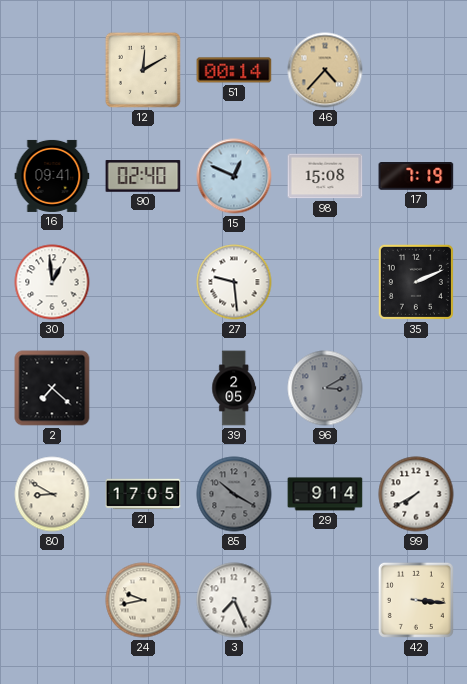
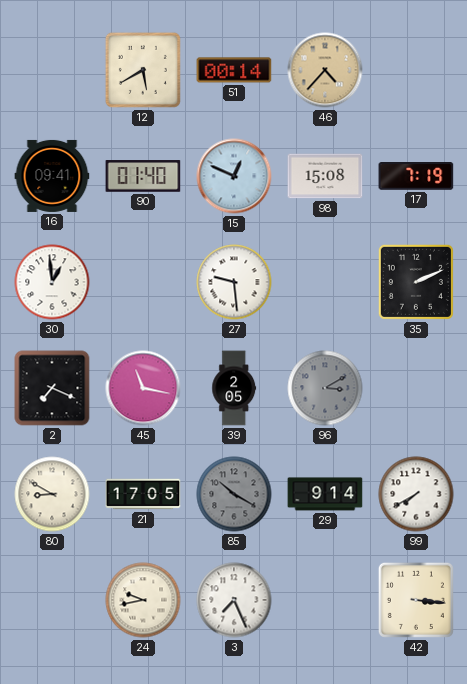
12: 12:10 -> 5:40 (143, 70)
90: 02:40 -> 01:40 (143, 176)
2: 7:22 -> 7:19 (52, 388)
45: none -> 11:17 (143, 388)
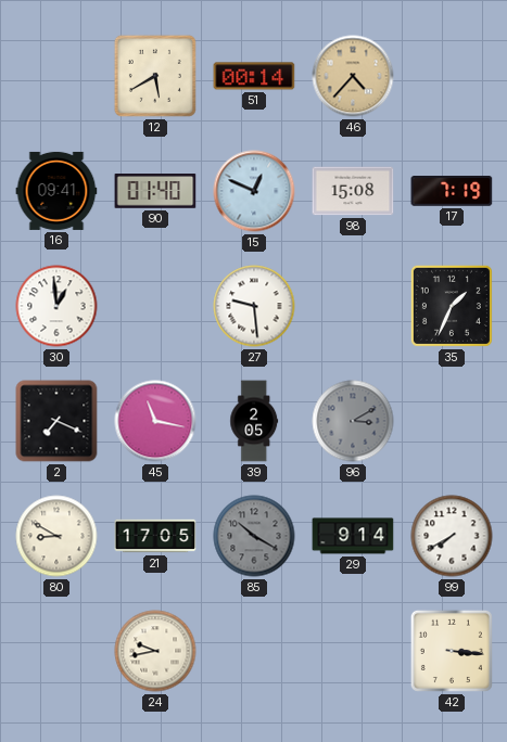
35: 2:11 -> 1:34 (452, 306)
3: 7:26 -> none (234, 600)
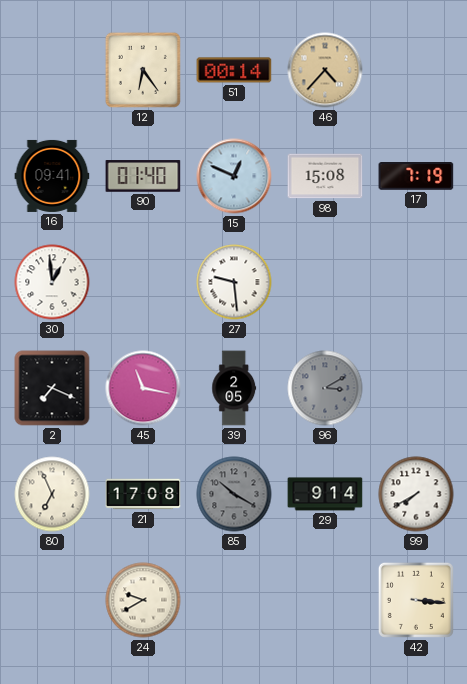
12: 5:40 -> 6:24 (143, 70)
35: 1:34 -> none (452, 306)
80: 8:50 -> 6:56 (52, 494)
21: 17:05 -> 17:08 (143, 494)
24: 9:43 -> 9:40 (143, 600)
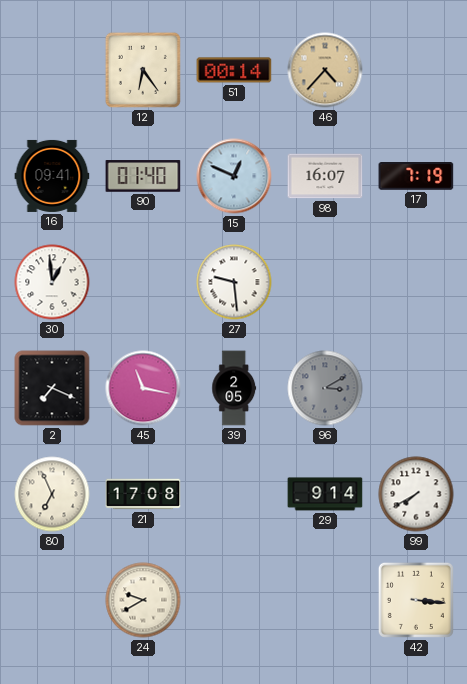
98: 15:08 -> 16:07 (325, 176)
85: 10:20 -> none (234, 494)
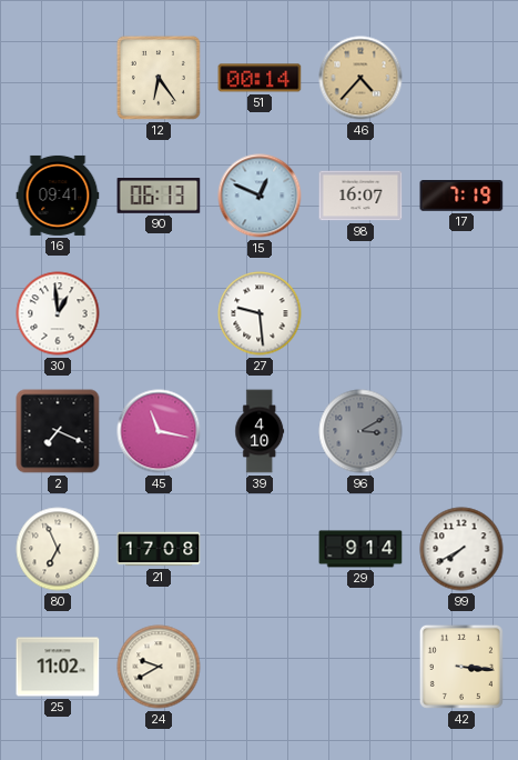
90: 01:40 -> 06:13 (159, 196)
39: 2:05 -> 4:10 (260, 431)
25: none -> 11:02 (58, 667)
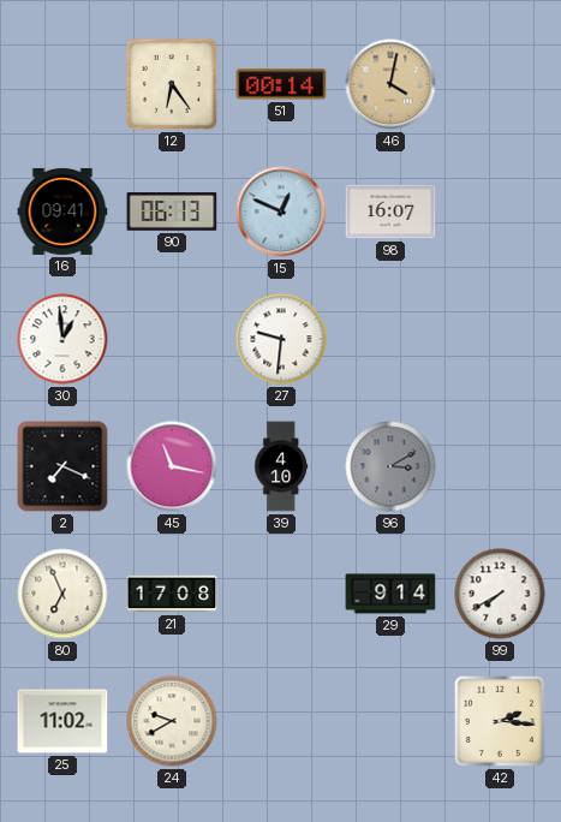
46: 4:37 -> 4:02 (390, 84)
17: 7:19 -> none (461, 197)
27: 9:29 -> 9:31 (281, 339)
42: 3:16 -> 2:16 (500, 721)
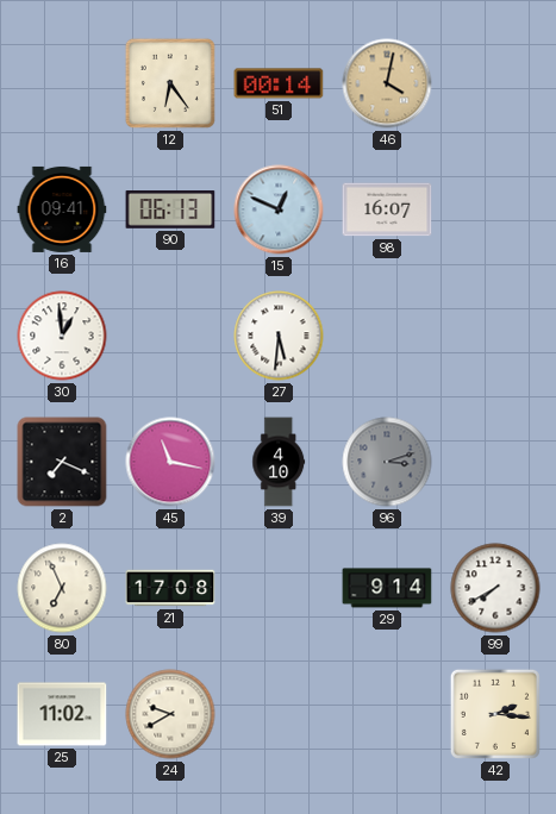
27: 9:31 -> 5:31 (279, 336)
96: 3:10 -> 3:12 (387, 462)
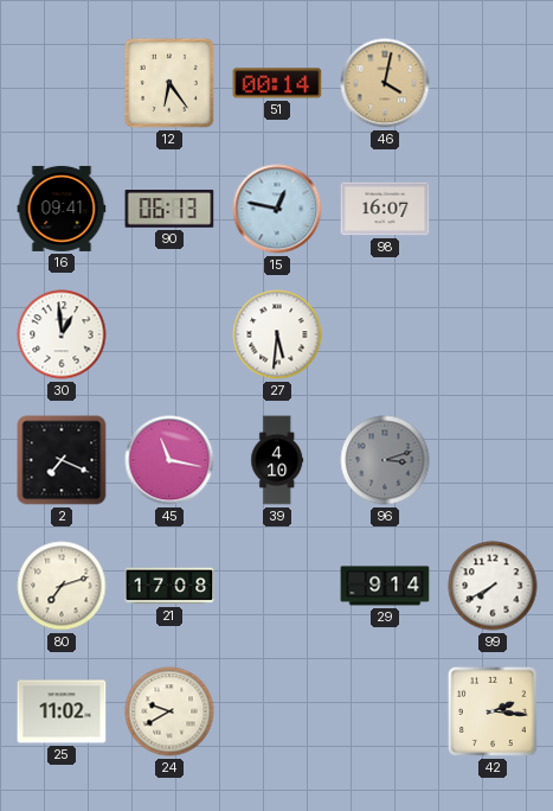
15: 12:49 -> 12:47 (277, 209)
80: 6:56 -> 7:12 (62, 586)
